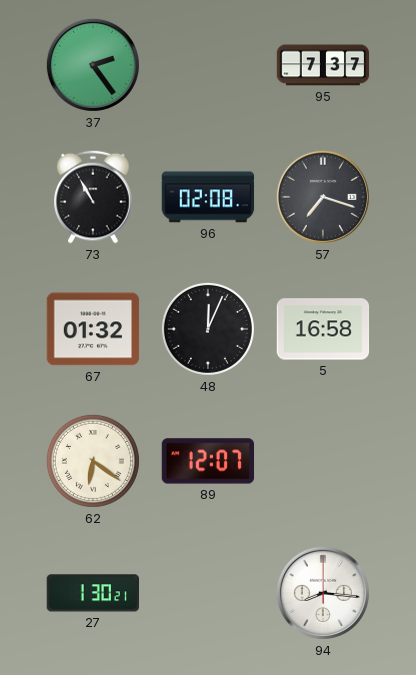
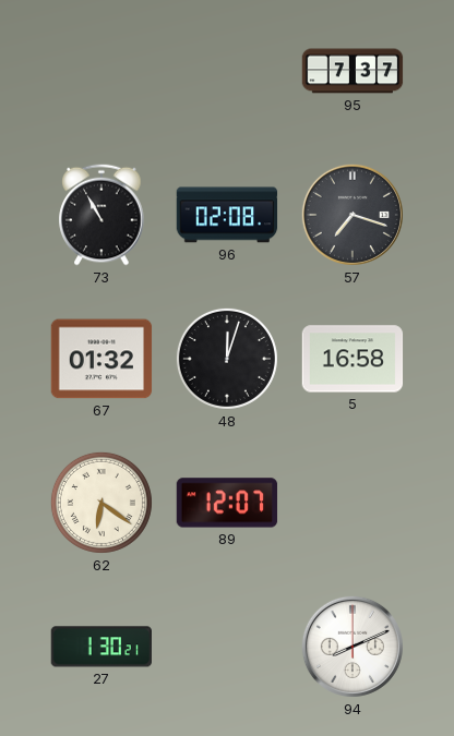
37: 2:24 -> none (93, 65)
48: 12:04 -> 12:03 (227, 359)
94: 8:16 -> 8:11 (353, 647)
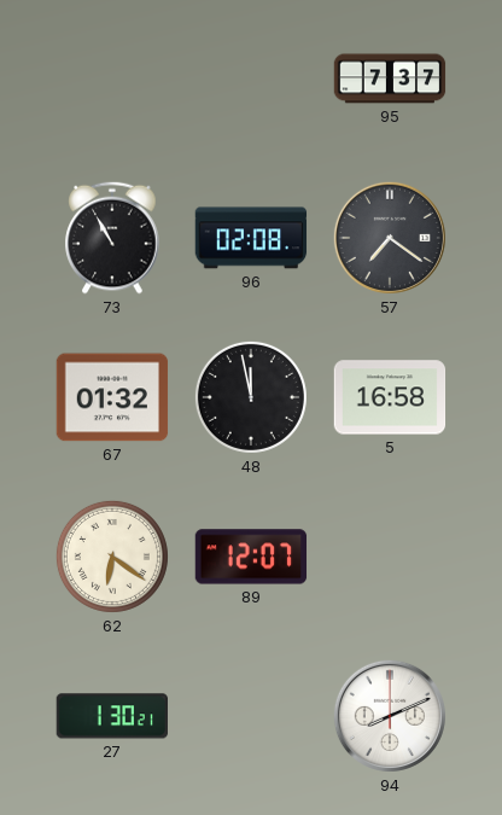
57: 7:18 -> 7:21 (390, 238)
48: 12:03 -> 11:58 (251, 397)
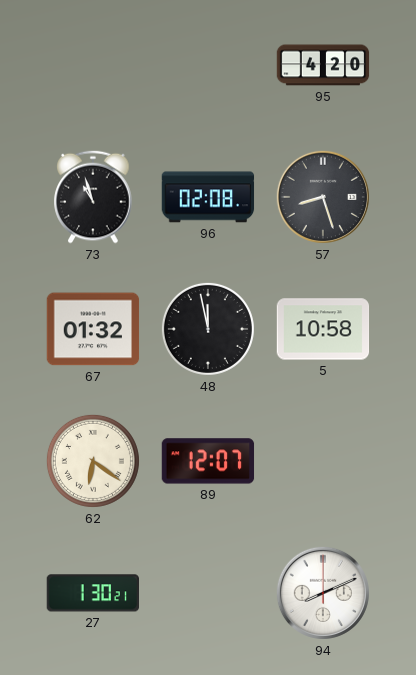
95: 7:37 -> 4:20 (323, 65)
73: 10:55 -> 10:57 (93, 197)
57: 7:21 -> 8:27 (323, 197)
5: 16:58 -> 10:58 (323, 329)
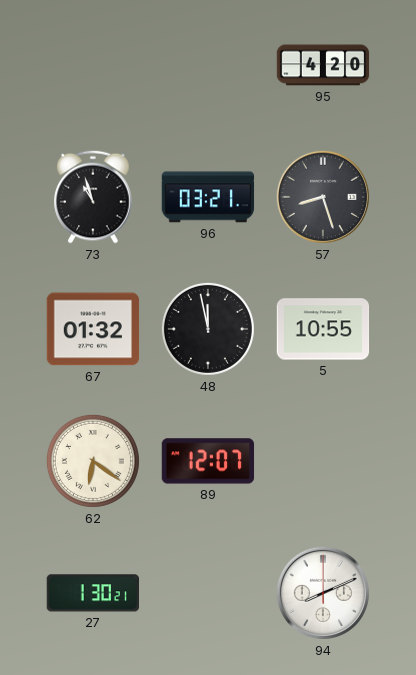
96: 02:08 -> 03:21 (208, 197)
5: 10:58 -> 10:55 (323, 329)
